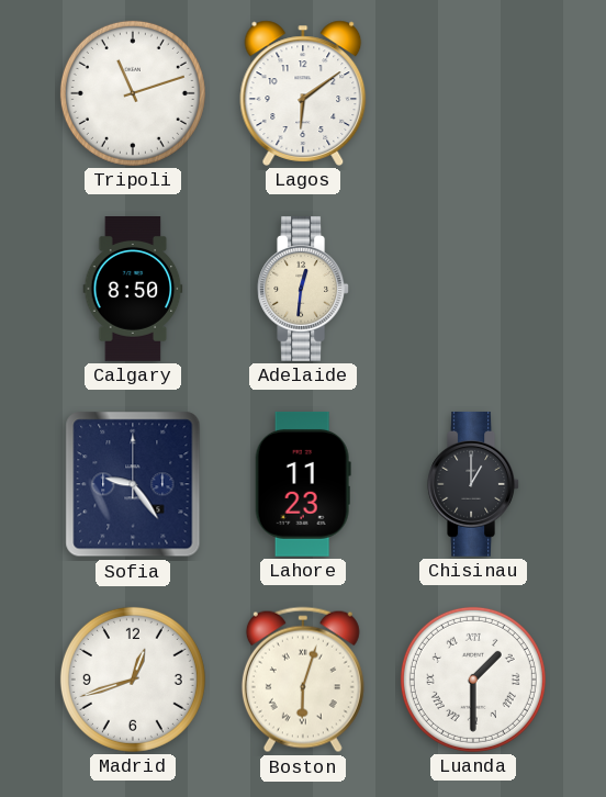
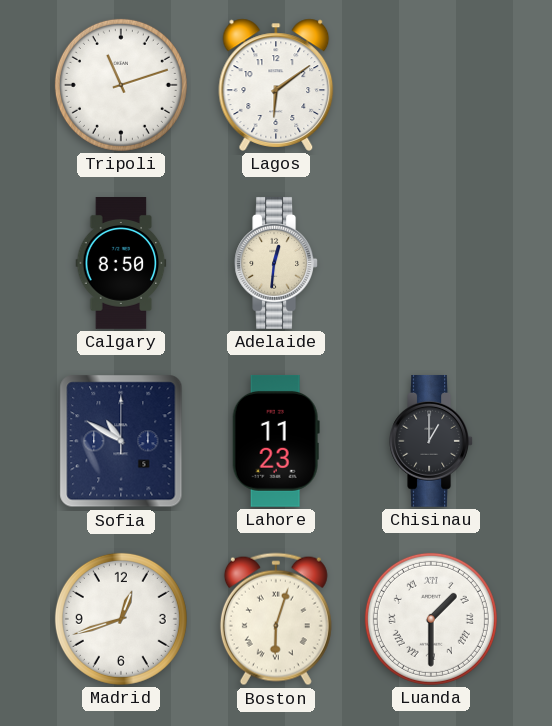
Sofia: 9:24 -> 10:50 (121, 441)
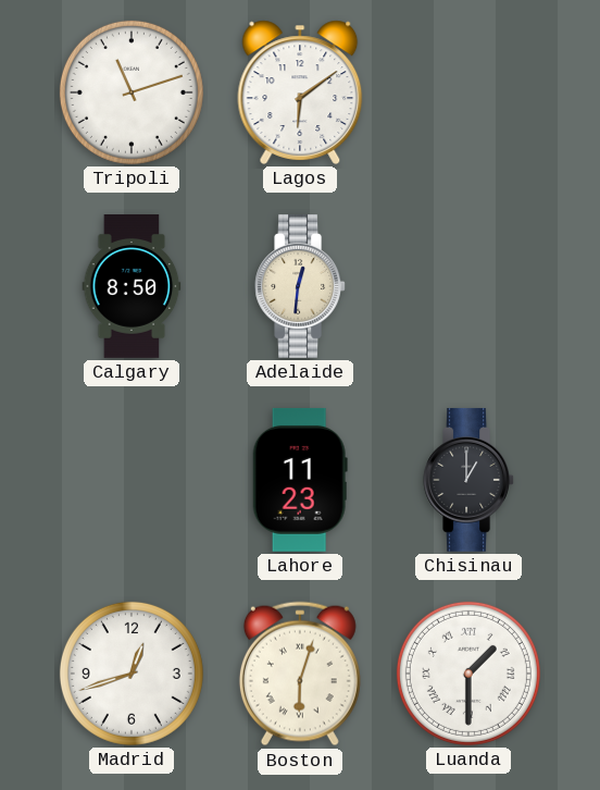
Sofia: 10:50 -> none (121, 441)
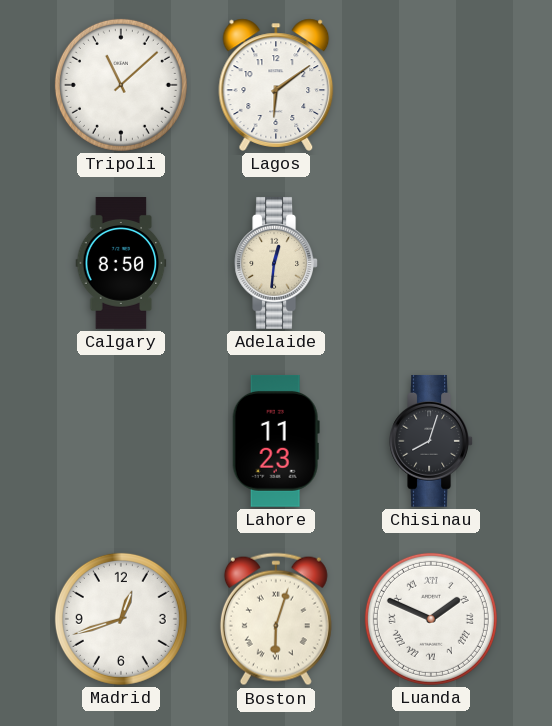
Tripoli: 11:12 -> 11:08 (121, 85)
Chisinau: 1:00 -> 8:03 (431, 441)
Luanda: 1:30 -> 1:49 (431, 619)
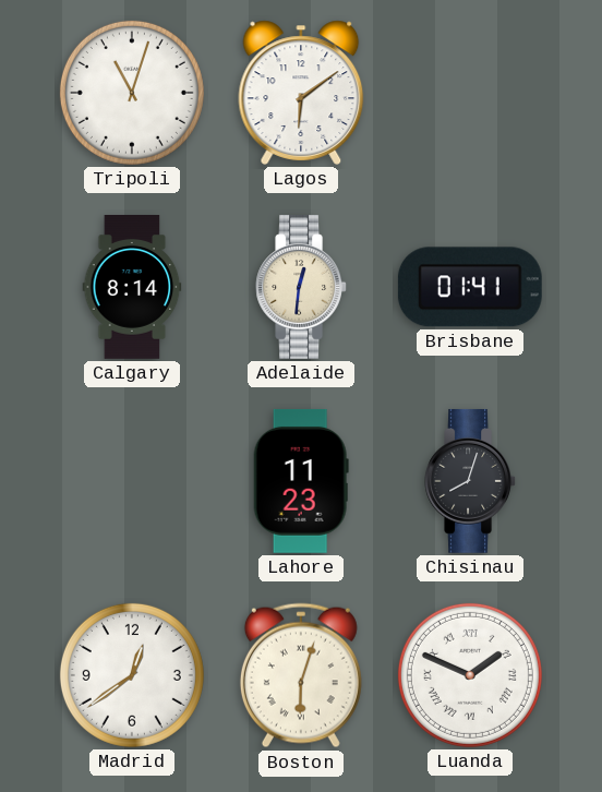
Tripoli: 11:08 -> 11:03 (132, 93)
Calgary: 8:50 -> 8:14 (132, 288)
Brisbane: none -> 01:41 (470, 287)
Madrid: 12:42 -> 12:39 (132, 675)
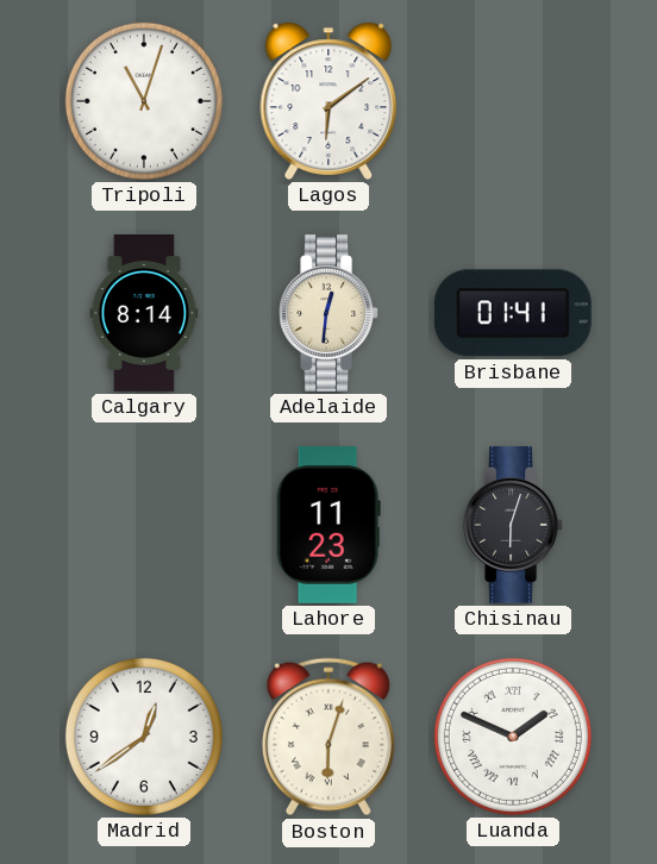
Chisinau: 8:03 -> 6:03 (513, 525)
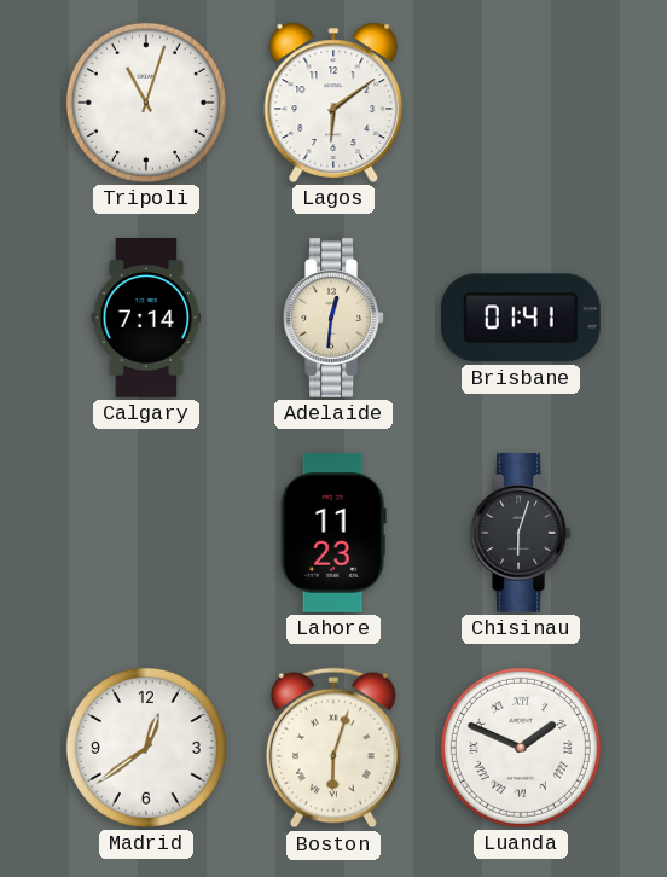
Calgary: 8:14 -> 7:14 (146, 319)
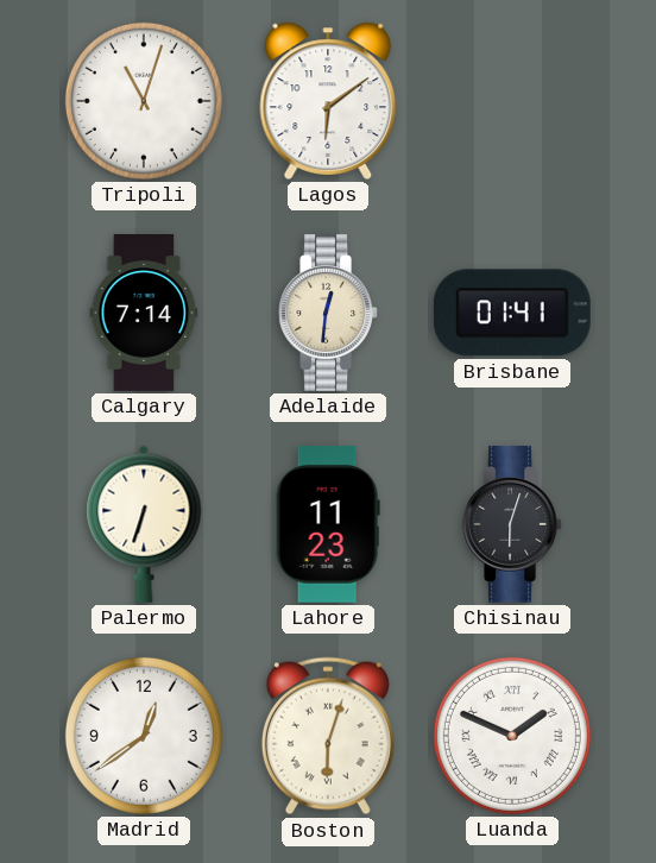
Palermo: none -> 6:33 (144, 524)
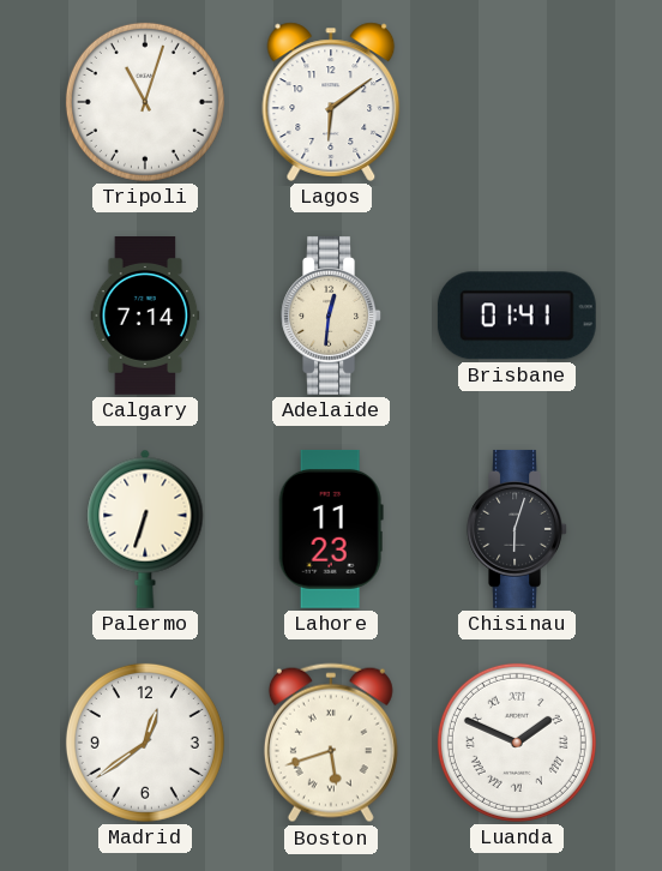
Boston: 6:03 -> 5:42 (331, 743)
